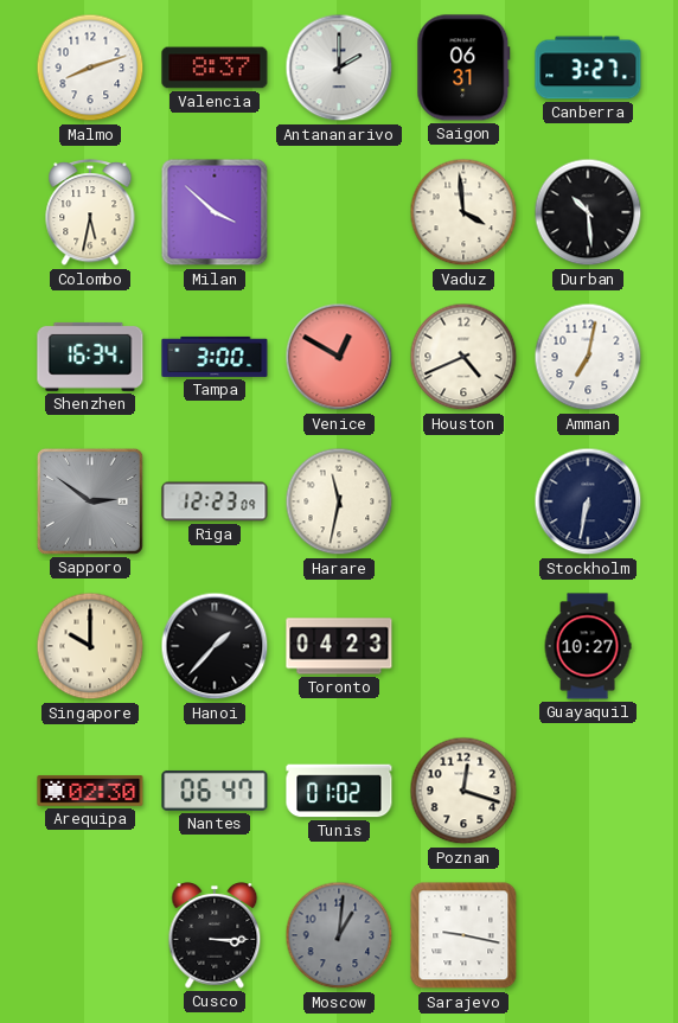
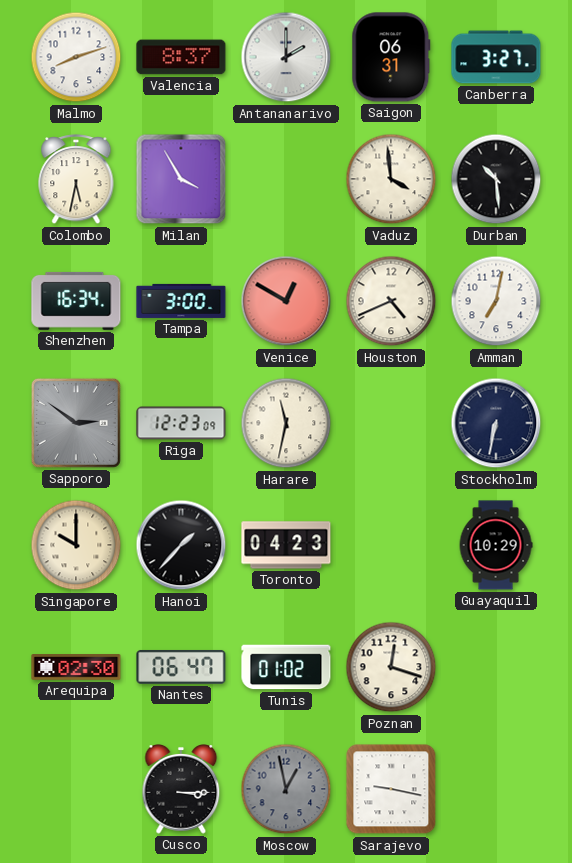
Milan: 3:52 -> 3:55 (181, 179)
Guayaquil: 10:27 -> 10:29 (496, 545)
Moscow: 1:01 -> 12:58 (286, 789)
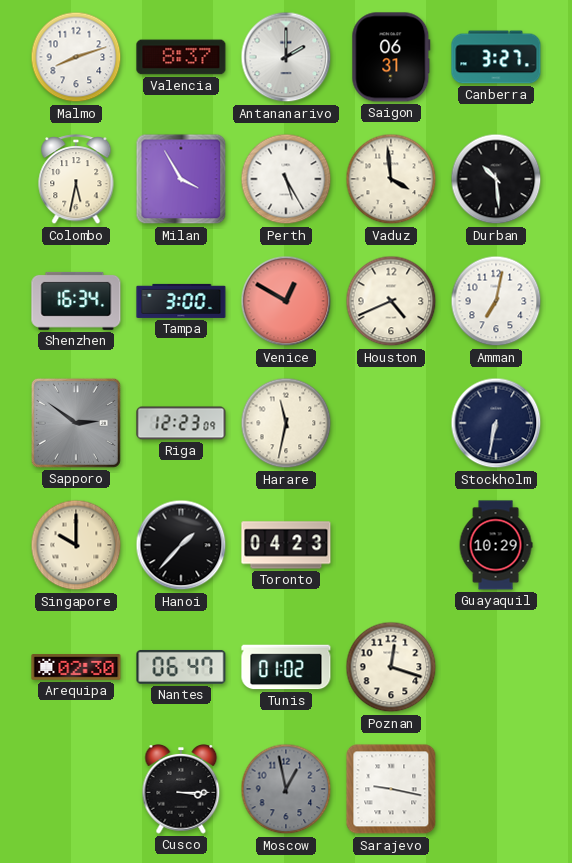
Perth: none -> 5:25 (286, 179)
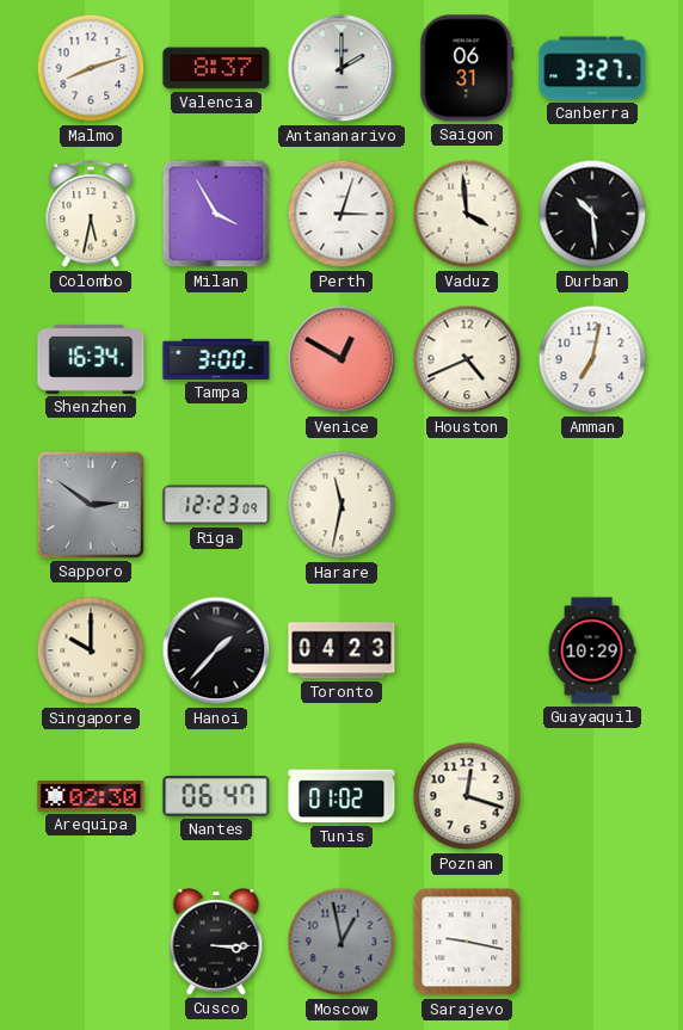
Perth: 5:25 -> 3:03 (341, 214)
Stockholm: 6:32 -> none (496, 423)
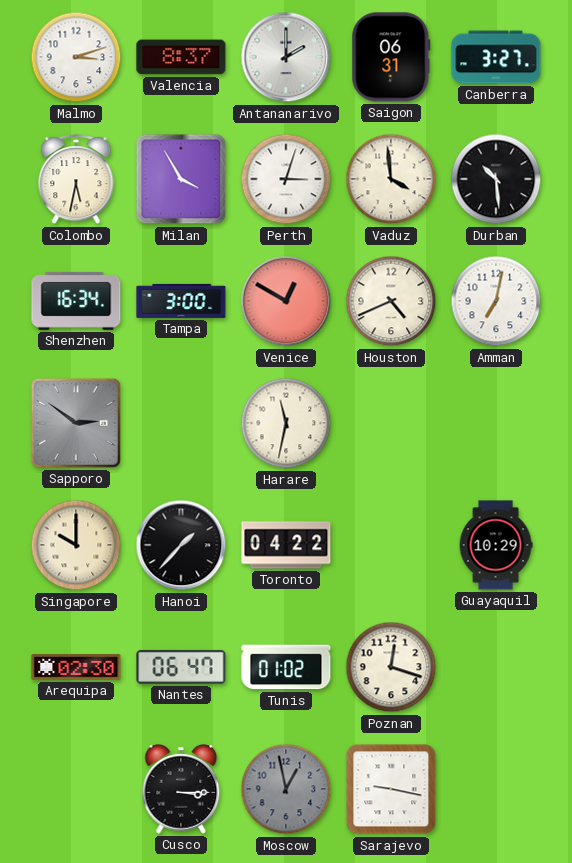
Malmo: 8:12 -> 3:12 (76, 57)
Riga: 12:23 -> none (216, 505)
Toronto: 04:23 -> 04:22 (286, 545)
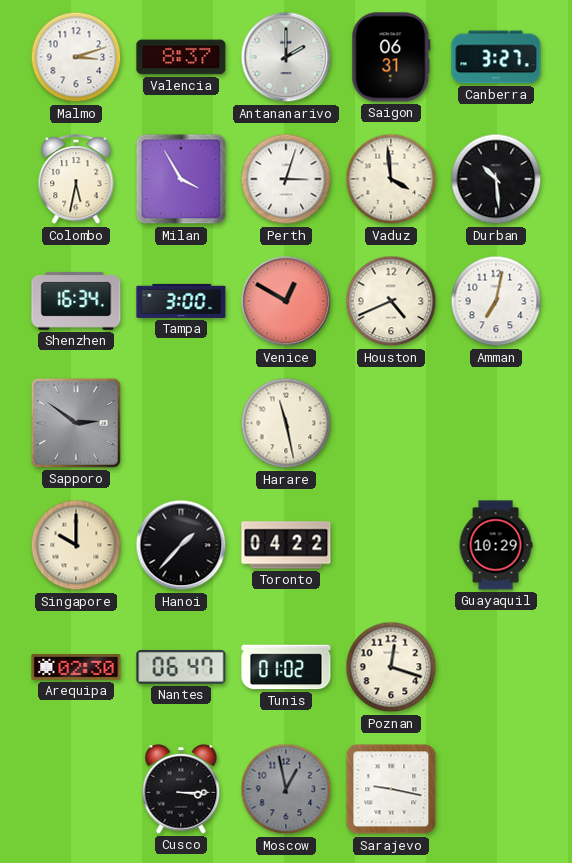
Harare: 11:32 -> 11:28 (286, 423)
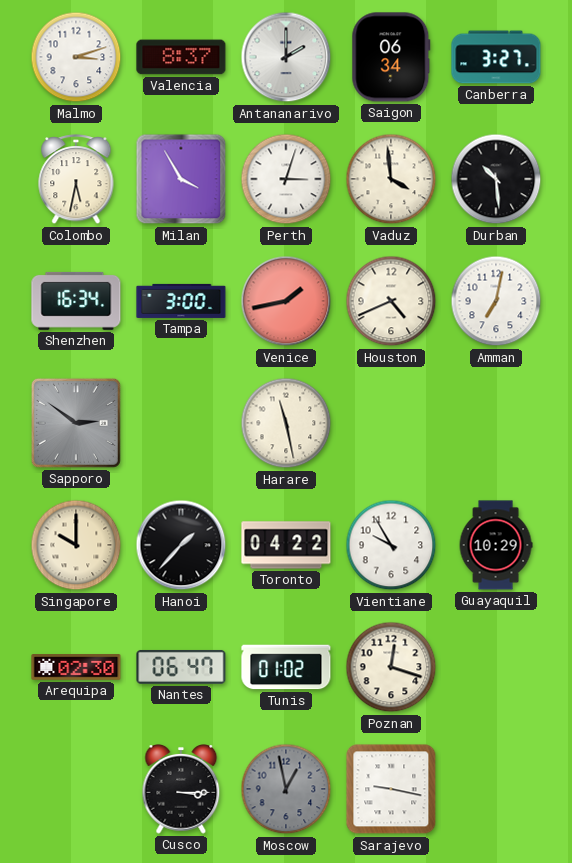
Saigon: 06:31 -> 06:34 (391, 57)
Venice: 12:50 -> 1:43 (286, 301)
Vientiane: none -> 9:55 (391, 545)
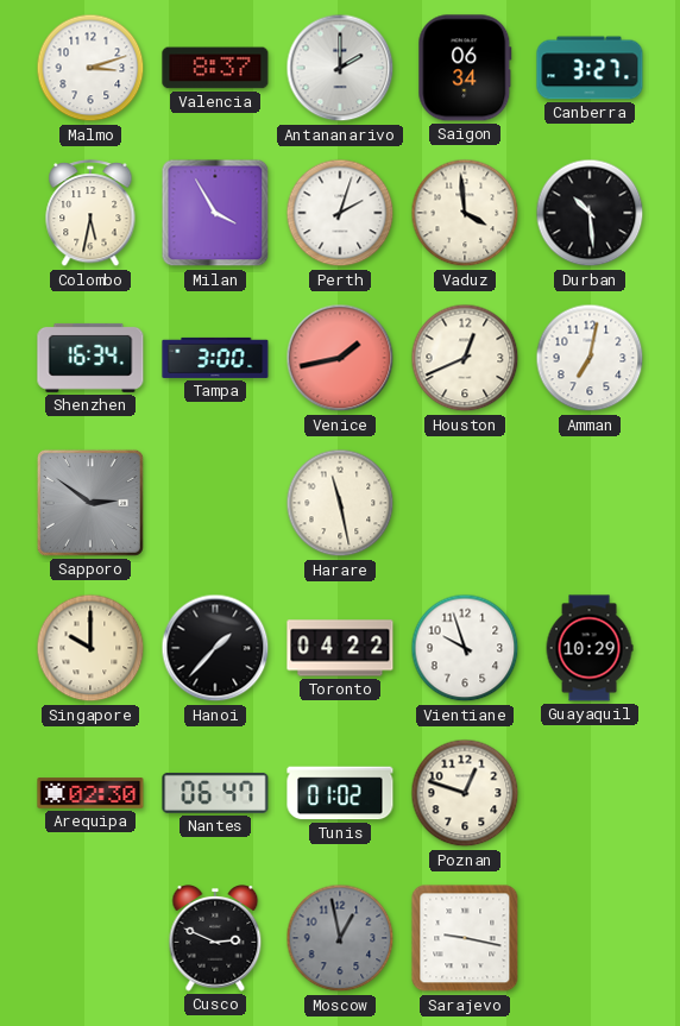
Perth: 3:03 -> 2:03 (340, 213)
Houston: 4:41 -> 12:41 (465, 358)
Vientiane: 9:55 -> 9:57 (465, 648)
Poznan: 12:18 -> 12:48 (465, 793)
Cusco: 3:15 -> 2:49 (215, 939)
